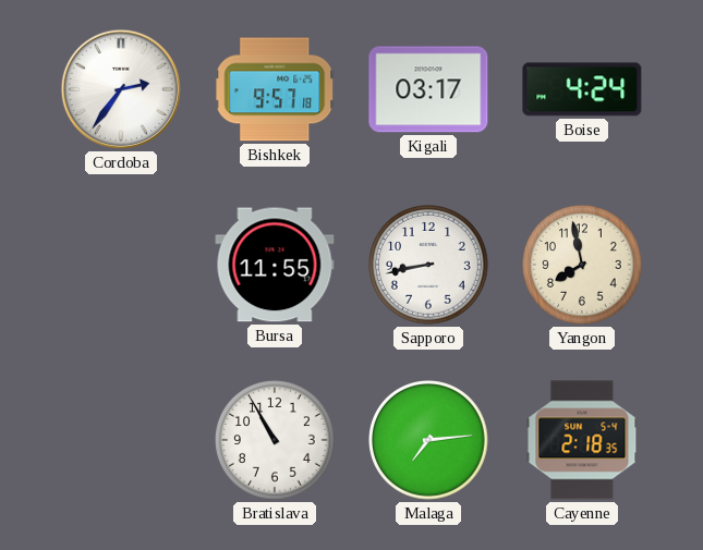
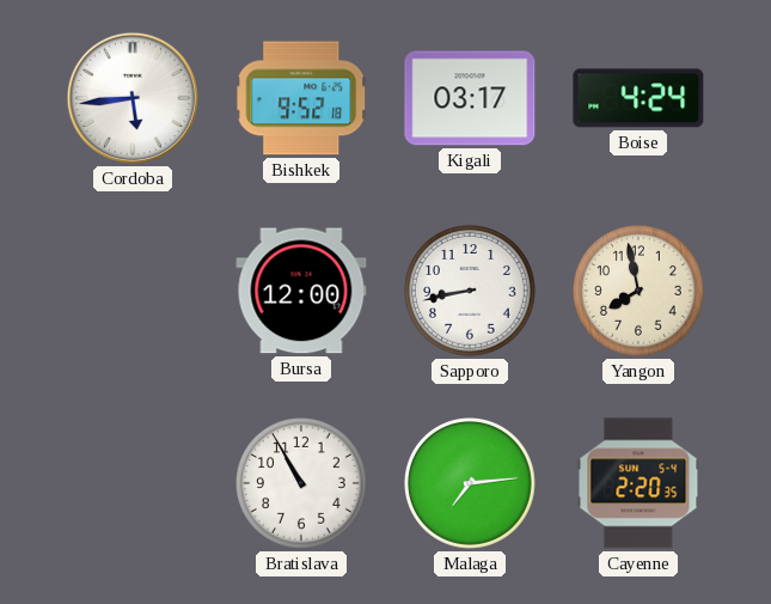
Cordoba: 2:36 -> 5:44 (133, 98)
Bishkek: 9:57 -> 9:52 (302, 98)
Bursa: 11:55 -> 12:00 (301, 291)
Cayenne: 2:18 -> 2:20 (638, 483)
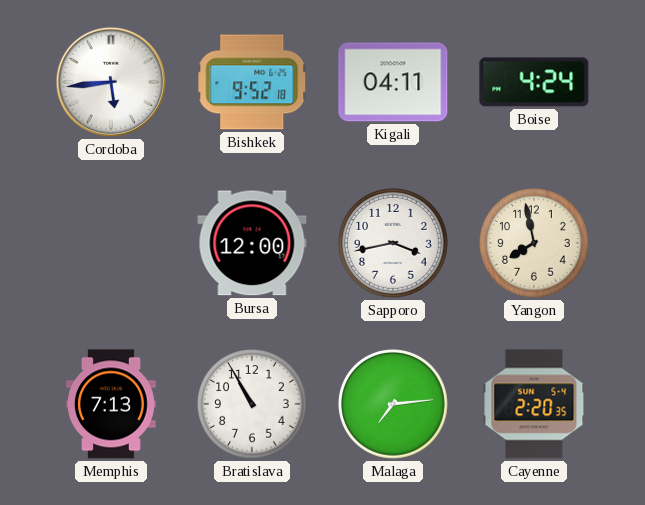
Kigali: 03:17 -> 04:11 (393, 82)
Sapporo: 8:43 -> 3:43 (394, 244)
Memphis: none -> 7:13 (112, 404)
